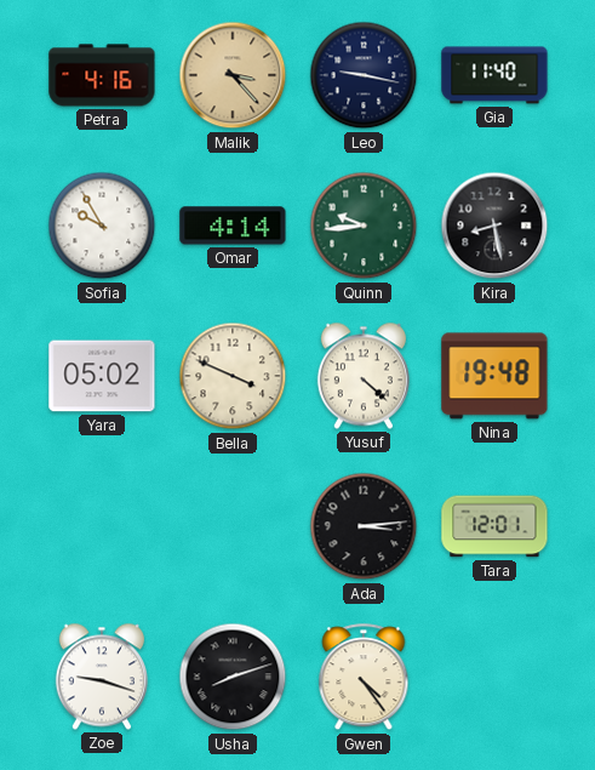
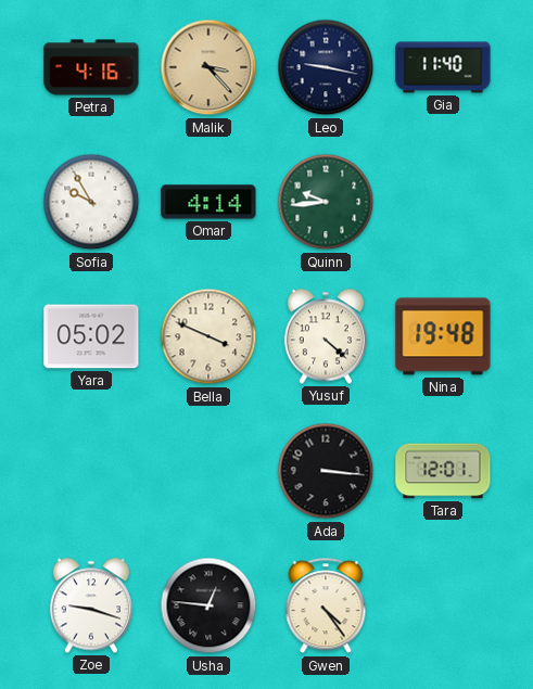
Kira: 8:28 -> none (494, 226)
Ada: 3:14 -> 3:16 (326, 471)
Usha: 8:12 -> 12:46 (208, 605)
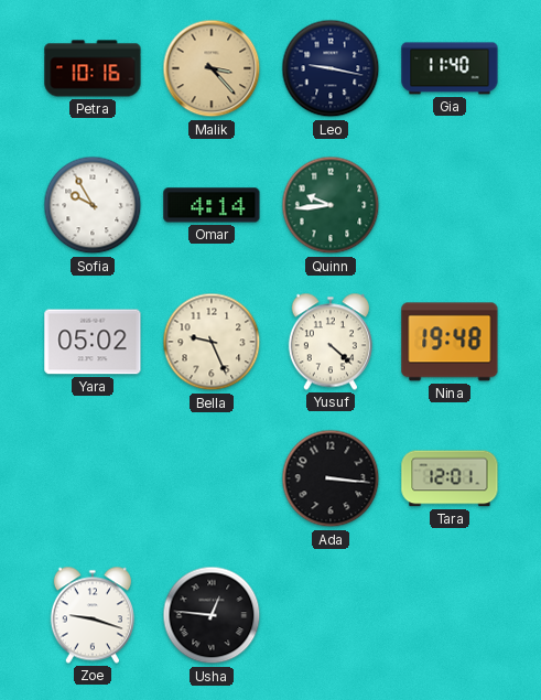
Petra: 4:16 -> 10:16 (93, 68)
Bella: 3:49 -> 9:26 (212, 342)
Gwen: 4:24 -> none (326, 607)
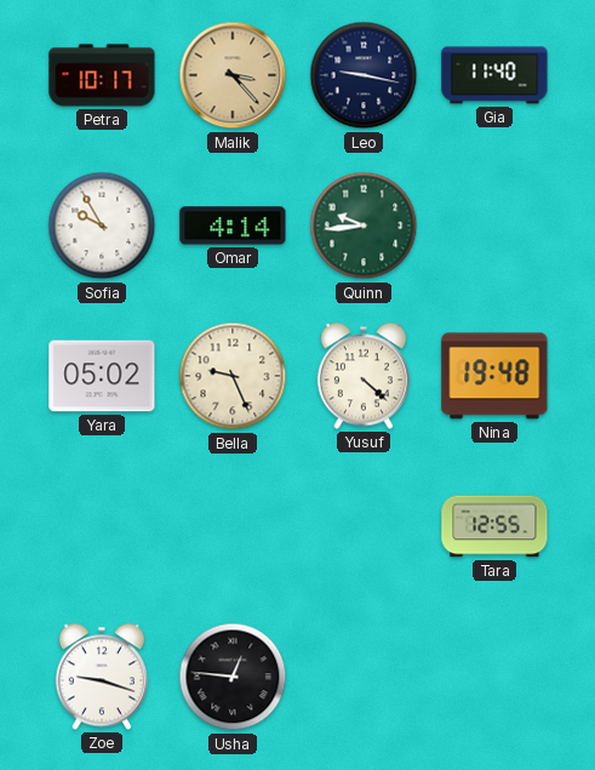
Petra: 10:16 -> 10:17 (102, 75)
Ada: 3:16 -> none (331, 478)
Tara: 12:01 -> 12:55 (494, 526)
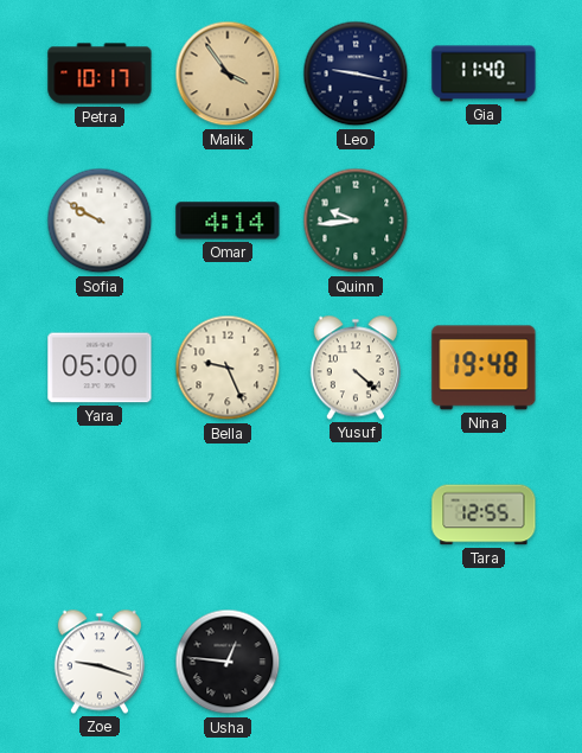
Malik: 3:23 -> 3:54 (228, 74)
Sofia: 9:55 -> 9:50 (100, 221)
Yara: 05:02 -> 05:00 (100, 368)
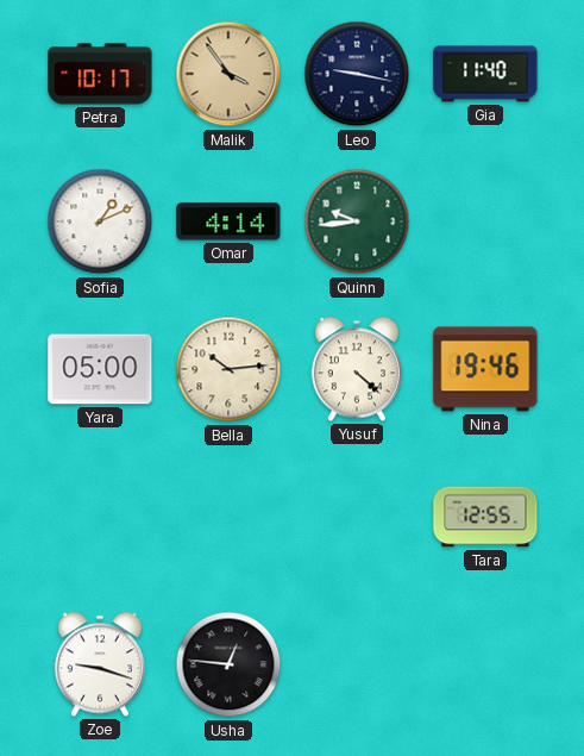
Sofia: 9:50 -> 1:11 (100, 221)
Bella: 9:26 -> 10:14 (228, 369)
Nina: 19:48 -> 19:46 (485, 369)
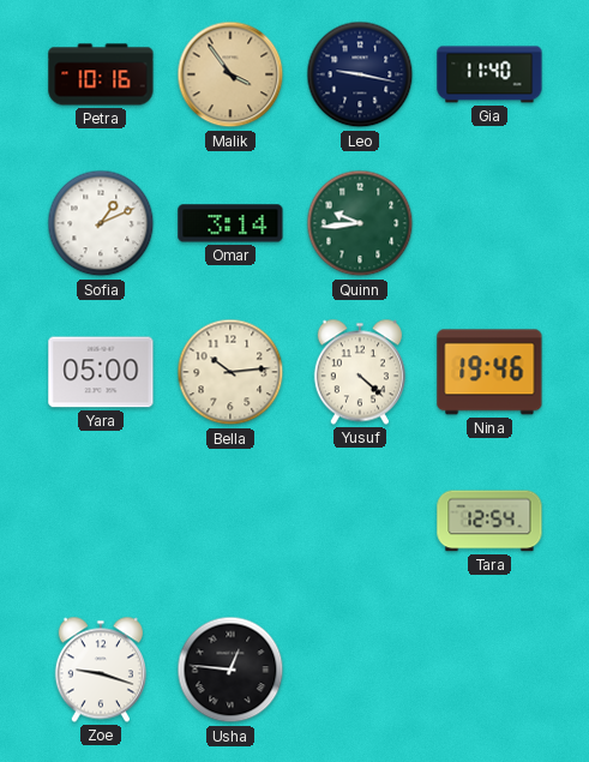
Petra: 10:17 -> 10:16 (101, 74)
Omar: 4:14 -> 3:14 (230, 223)
Tara: 12:55 -> 12:54 (489, 521)
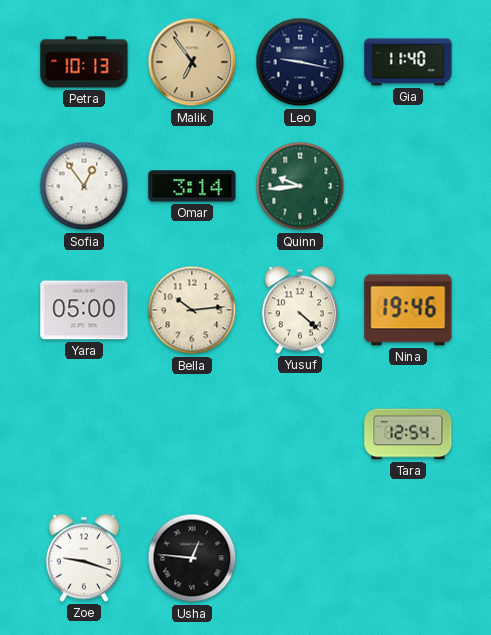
Petra: 10:16 -> 10:13 (84, 62)
Malik: 3:54 -> 6:54 (192, 62)
Sofia: 1:11 -> 12:54 (84, 186)
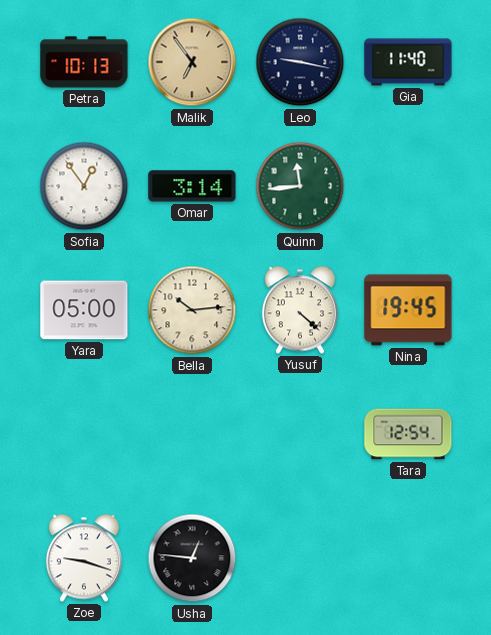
Quinn: 9:44 -> 11:44 (300, 186)
Nina: 19:46 -> 19:45 (408, 310)
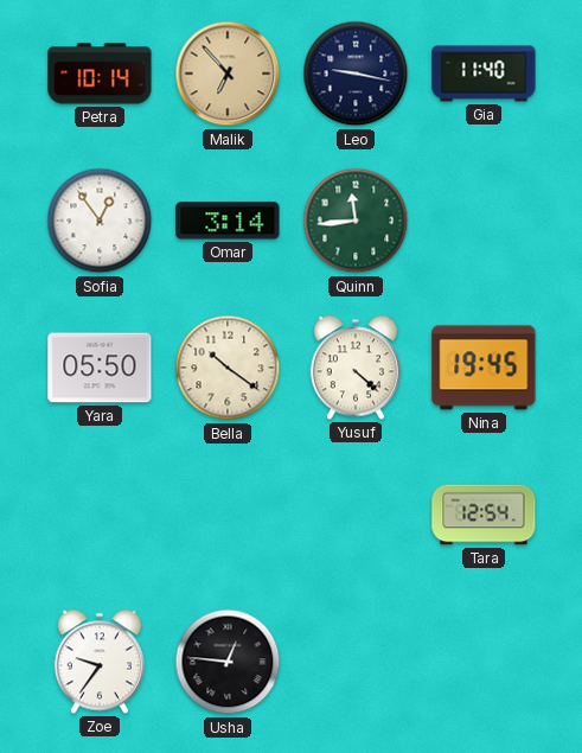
Petra: 10:13 -> 10:14 (100, 74)
Malik: 6:54 -> 6:53 (228, 74)
Yara: 05:00 -> 05:50 (100, 368)
Bella: 10:14 -> 10:21 (228, 368)
Zoe: 9:18 -> 9:36 (100, 662)
